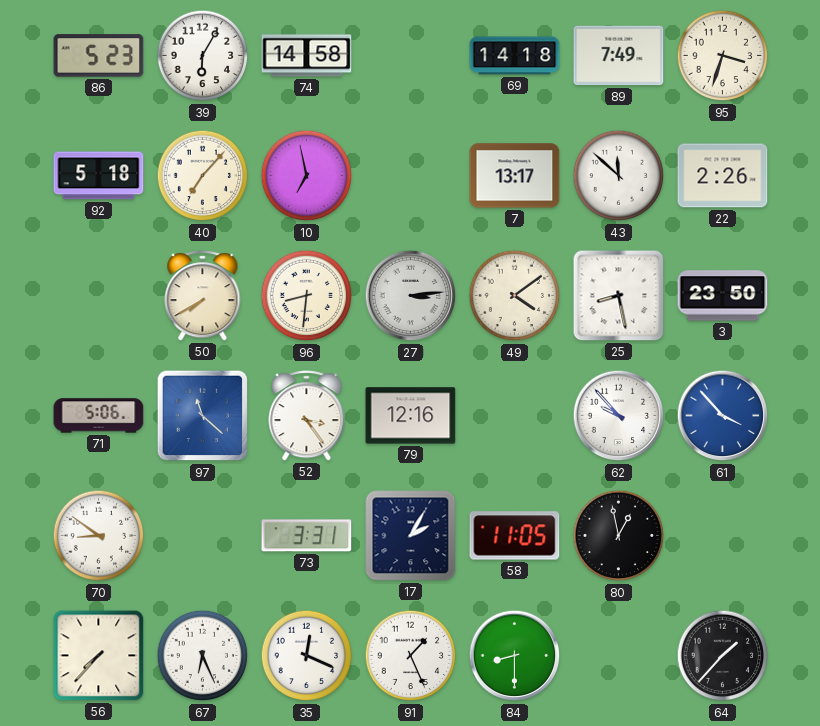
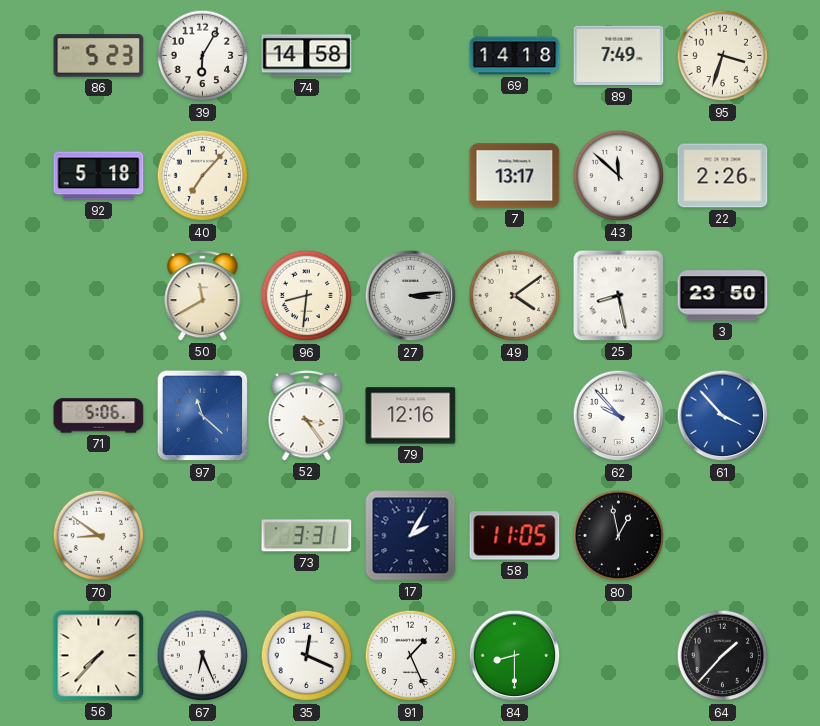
10: 6:58 -> none (307, 176)
50: 7:40 -> 11:40 (203, 296)
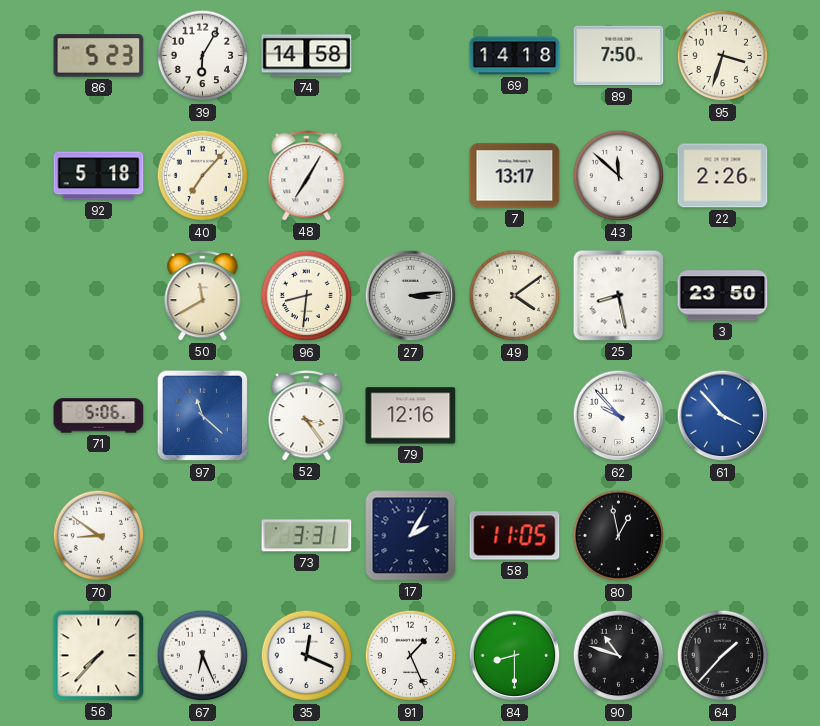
89: 7:49 -> 7:50 (619, 56)
48: none -> 7:05 (307, 176)
90: none -> 10:48 (619, 656)
